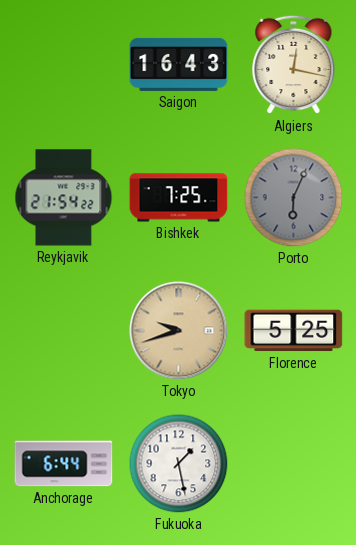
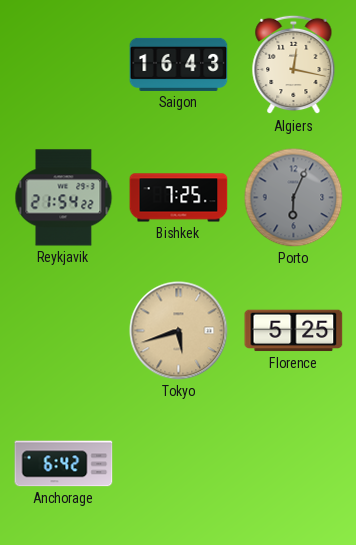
Tokyo: 9:42 -> 5:42 (179, 331)
Anchorage: 6:44 -> 6:42 (64, 464)
Fukuoka: 1:28 -> none (179, 464)
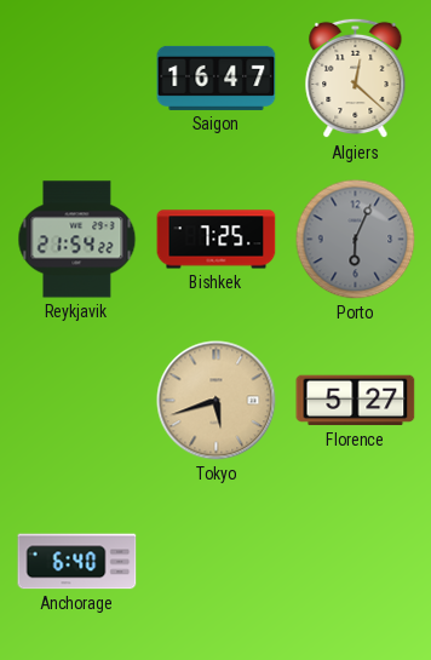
Saigon: 16:43 -> 16:47 (217, 78)
Algiers: 12:17 -> 12:22 (356, 79)
Florence: 5:25 -> 5:27 (356, 401)
Anchorage: 6:42 -> 6:40 (77, 562)
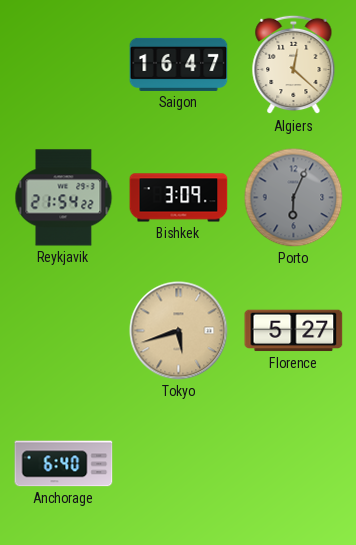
Bishkek: 7:25 -> 3:09 (179, 198)
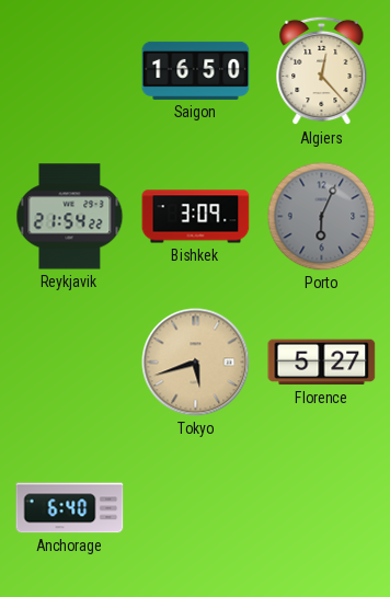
Saigon: 16:47 -> 16:50 (196, 70)
Algiers: 12:22 -> 12:23 (322, 71)
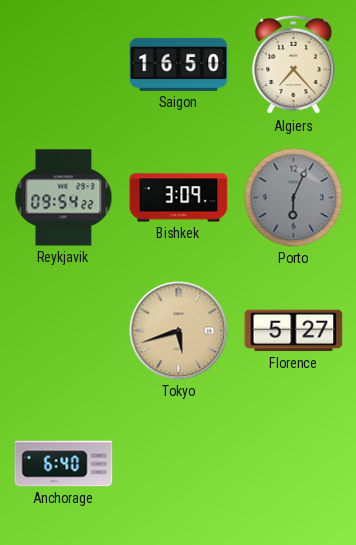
Algiers: 12:23 -> 7:23 (294, 65)
Reykjavik: 21:54 -> 09:54 (64, 198)
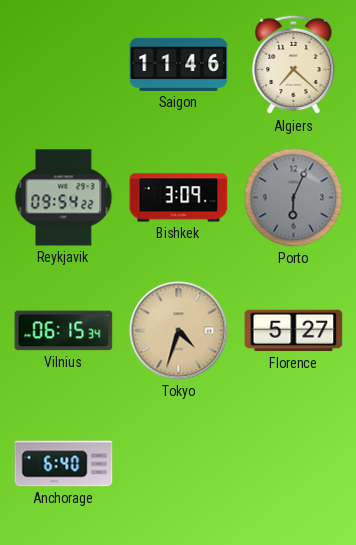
Saigon: 16:50 -> 11:46 (179, 64)
Algiers: 7:23 -> 7:22 (294, 65)
Vilnius: none -> 06:15 (64, 331)
Tokyo: 5:42 -> 4:33 (179, 331)
